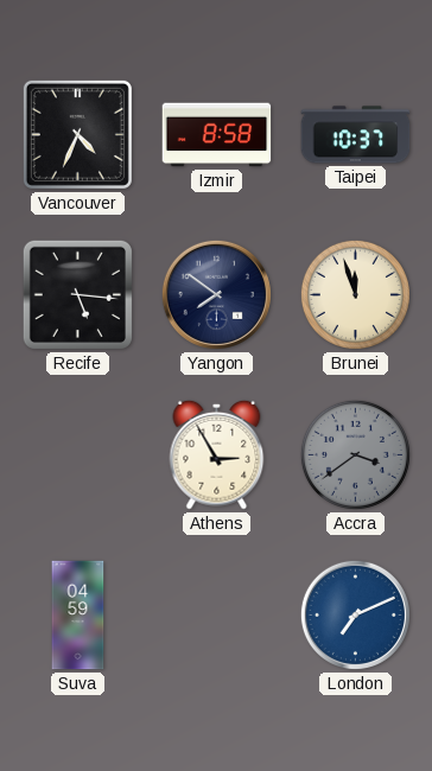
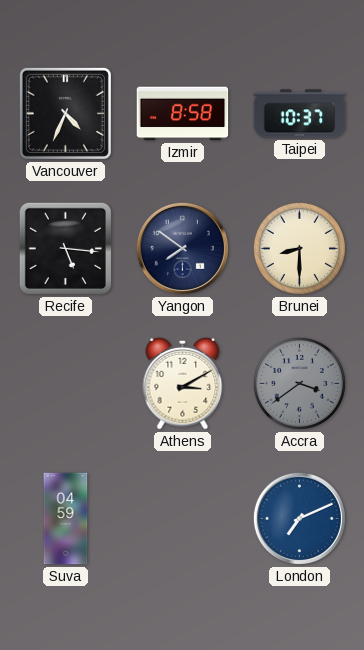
Brunei: 11:57 -> 8:30 (299, 248)
Athens: 2:55 -> 3:10 (183, 383)
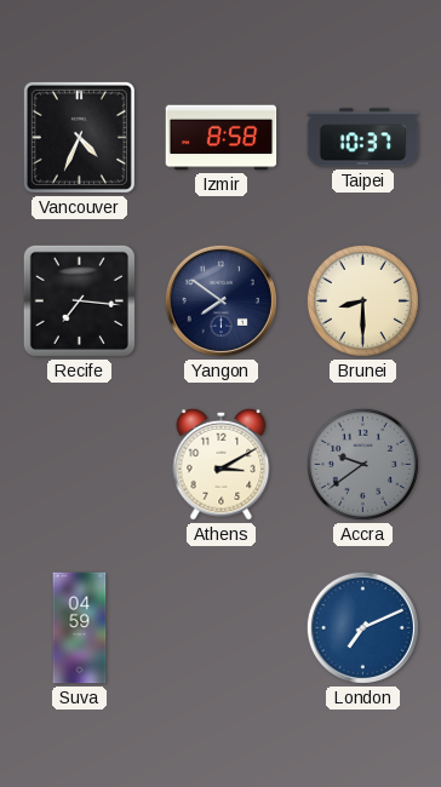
Recife: 5:16 -> 7:16 (79, 300)
Accra: 3:39 -> 9:39 (362, 464)
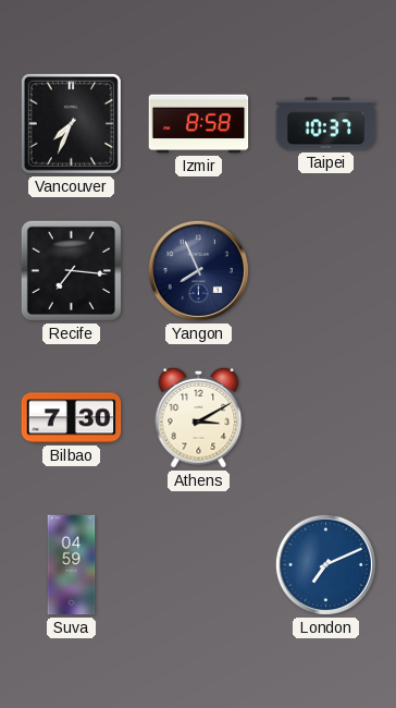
Vancouver: 4:34 -> 7:34 (71, 123)
Yangon: 7:51 -> 7:56 (198, 270)
Brunei: 8:30 -> none (362, 300)
Bilbao: none -> 7:30 (72, 418)
Accra: 9:39 -> none (362, 464)
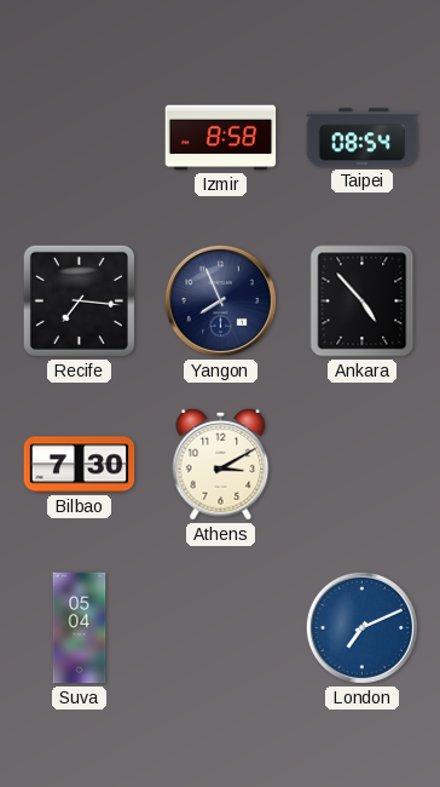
Vancouver: 7:34 -> none (71, 123)
Taipei: 10:37 -> 08:54 (363, 138)
Ankara: none -> 4:53 (363, 301)
Suva: 04:59 -> 05:04 (80, 628)
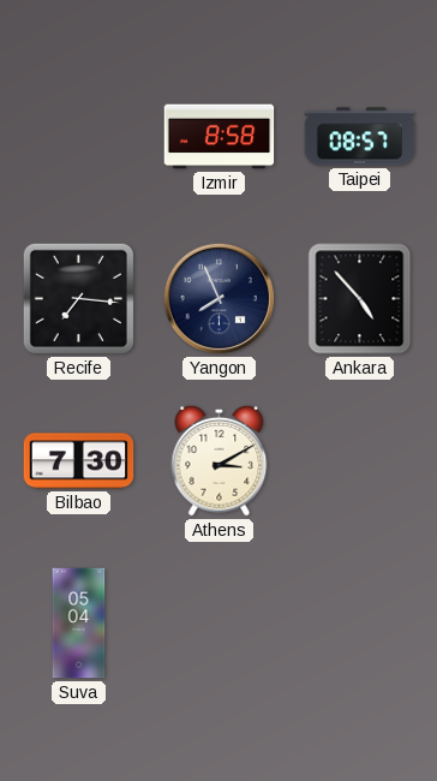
Taipei: 08:54 -> 08:57 (360, 137)
London: 7:11 -> none (361, 627)
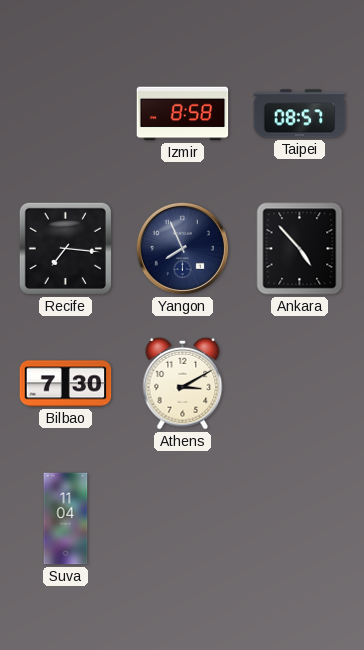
Suva: 05:04 -> 11:04 (66, 519)
